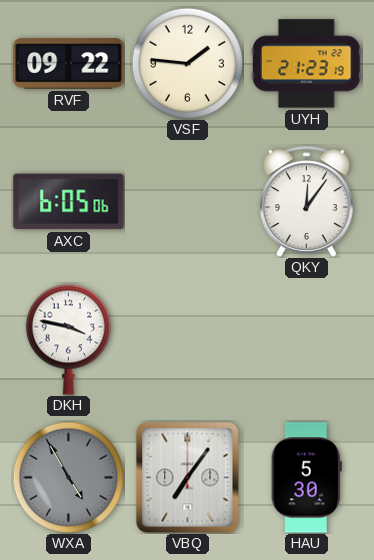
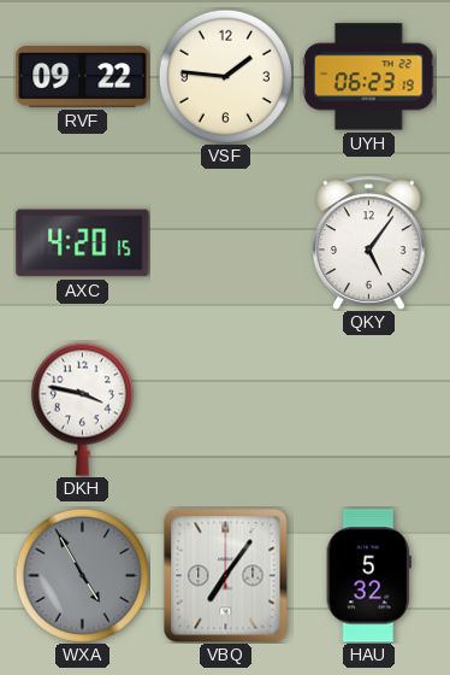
UYH: 21:23 -> 06:23 (369, 77)
AXC: 6:05 -> 4:20 (83, 243)
QKY: 12:06 -> 5:06 (369, 242)
HAU: 5:30 -> 5:32 (368, 576)
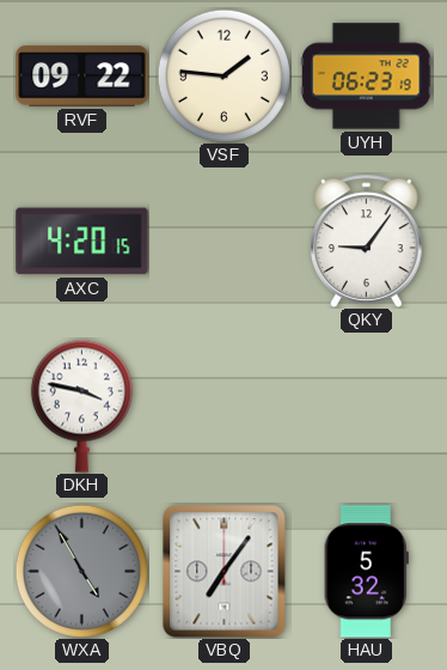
QKY: 5:06 -> 9:06 (367, 240)
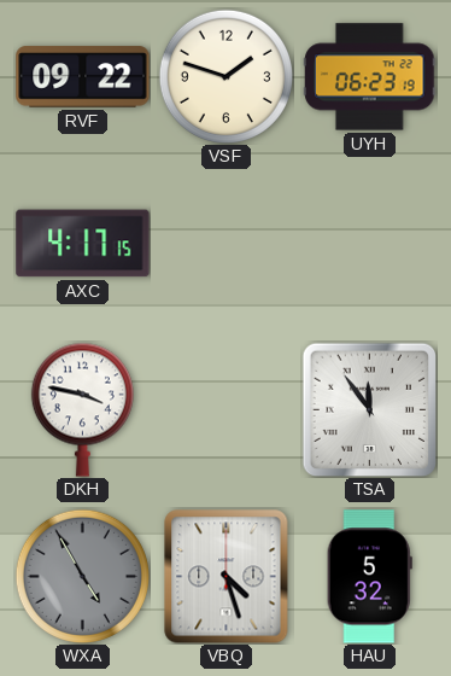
VSF: 1:46 -> 1:48 (225, 76)
AXC: 4:20 -> 4:17 (83, 244)
QKY: 9:06 -> none (367, 240)
TSA: none -> 11:54 (369, 409)
VBQ: 7:06 -> 4:27 (227, 577)
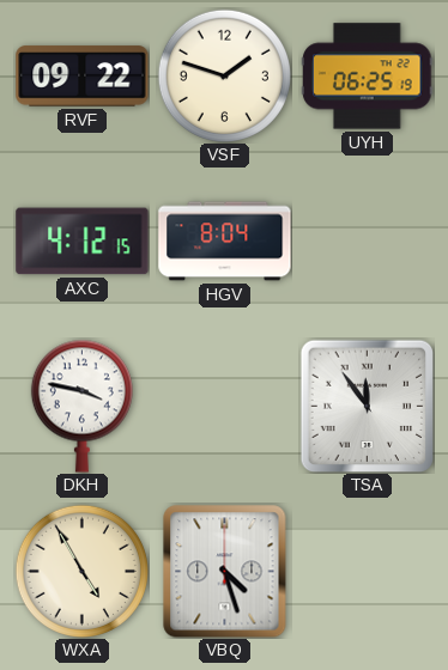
UYH: 06:23 -> 06:25 (368, 77)
AXC: 4:17 -> 4:12 (83, 242)
HGV: none -> 8:04 (225, 242)
WXA dial: grey -> cream (81, 571)
HAU: 5:32 -> none (369, 577)
